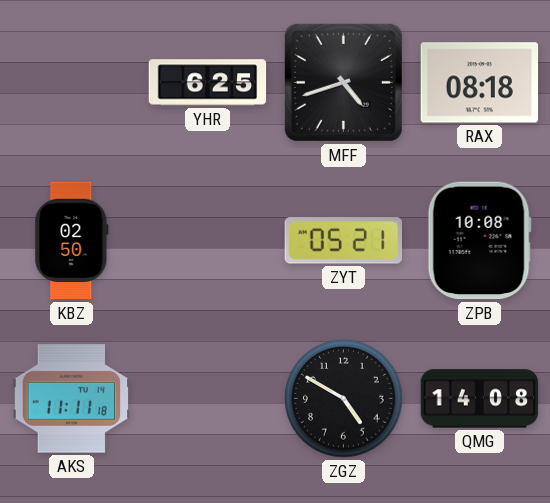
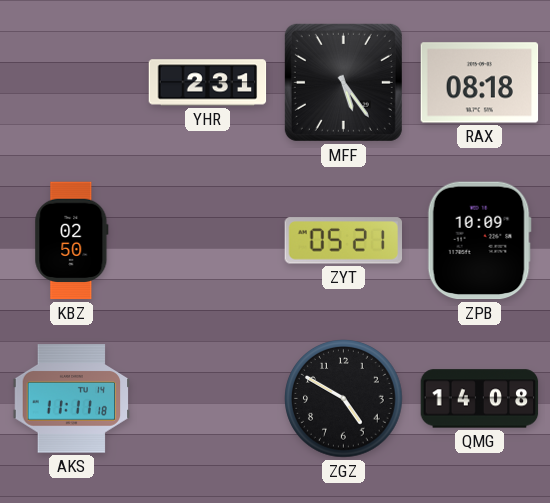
YHR: 6:25 -> 2:31 (208, 83)
MFF: 4:42 -> 5:24 (343, 82)
ZPB: 10:08 -> 10:09 (479, 241)
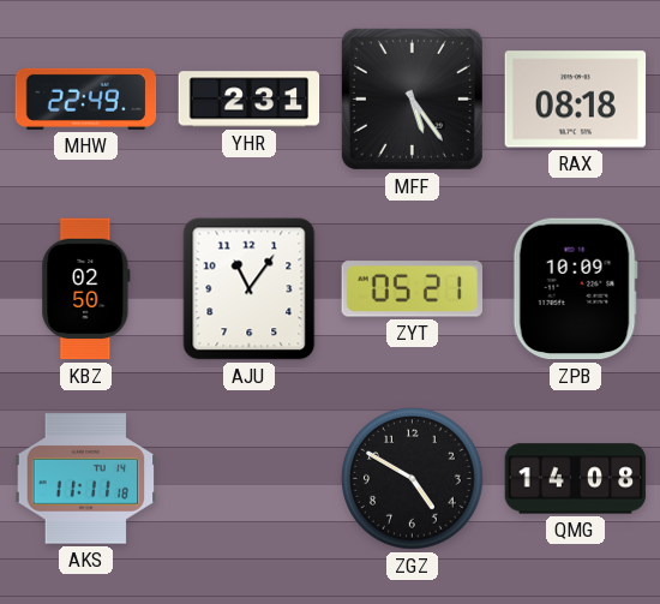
MHW: none -> 22:49 (86, 98)
AJU: none -> 11:06 (250, 289)
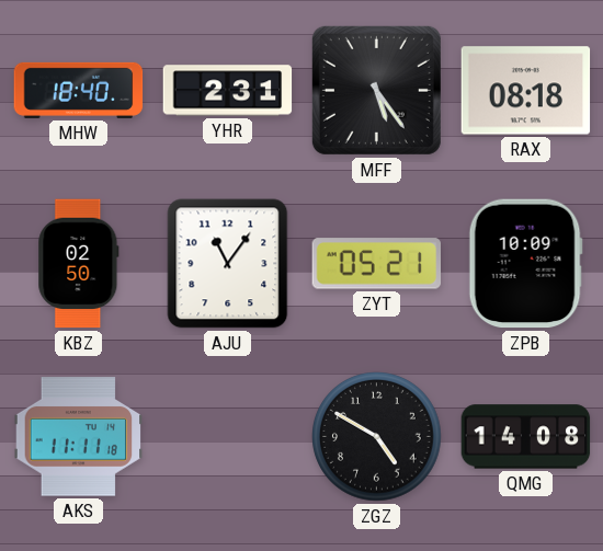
MHW: 22:49 -> 18:40 (79, 90)
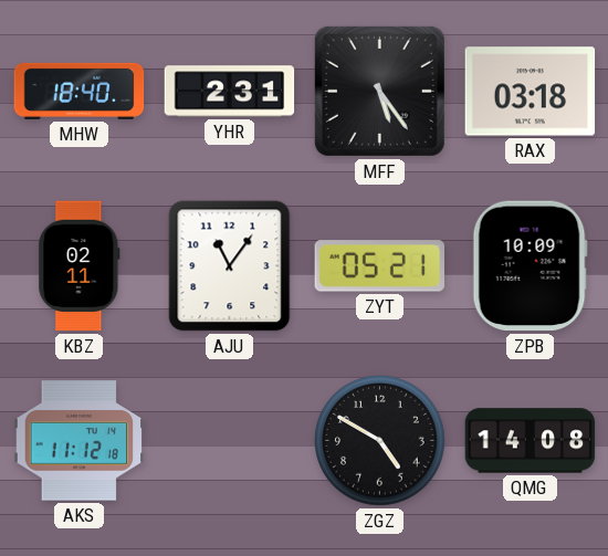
RAX: 08:18 -> 03:18 (531, 92)
KBZ: 02:50 -> 02:11 (80, 266)
AKS: 11:11 -> 11:12 (80, 441)
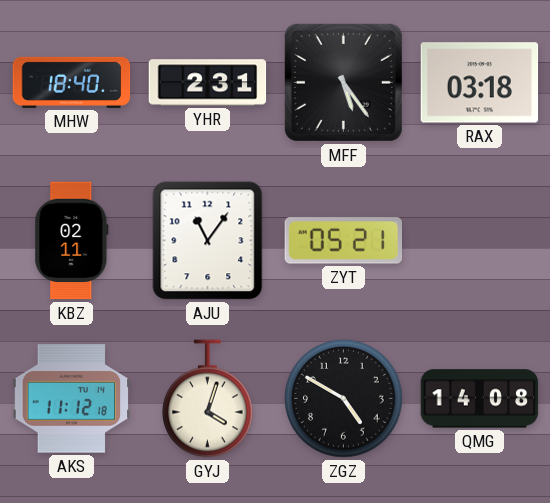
ZPB: 10:09 -> none (530, 266)
GYJ: none -> 4:03 (208, 399)
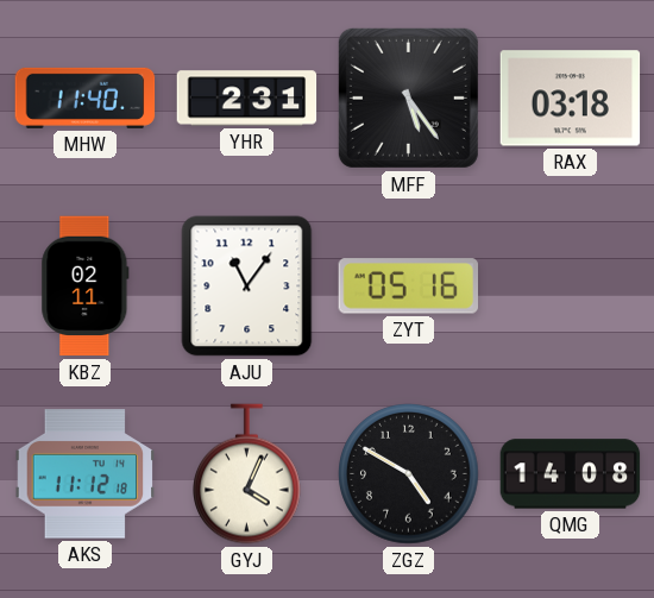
MHW: 18:40 -> 11:40 (86, 97)
ZYT: 05:21 -> 05:16 (408, 287)
GYJ: 4:03 -> 4:04 (247, 474)
